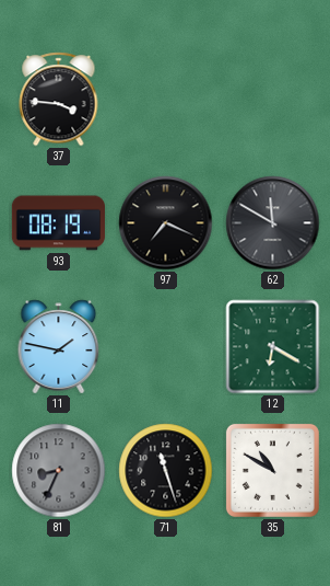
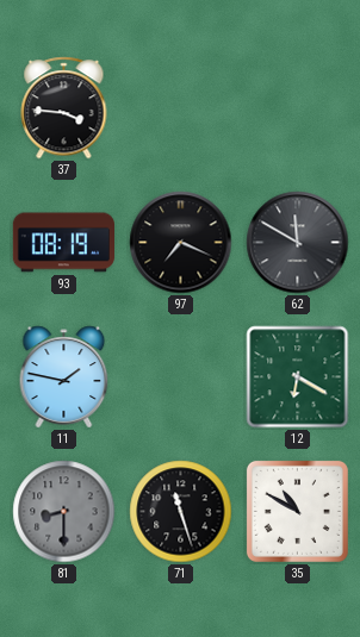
81: 8:34 -> 8:30 (64, 512)
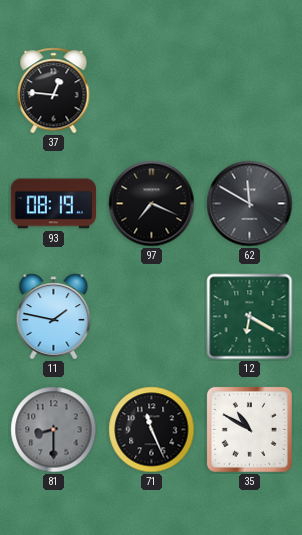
37: 3:46 -> 12:46 (54, 91)
71: 11:27 -> 11:26 (152, 430)
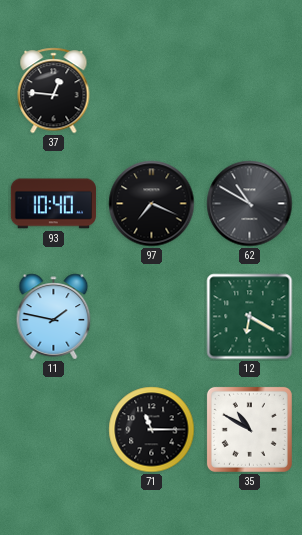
93: 08:19 -> 10:40 (53, 204)
62: 11:50 -> 10:50 (250, 204)
81: 8:30 -> none (54, 430)
71: 11:26 -> 11:15 (152, 430)
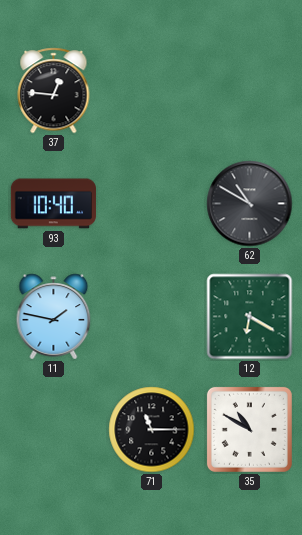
97: 7:19 -> none (152, 204)
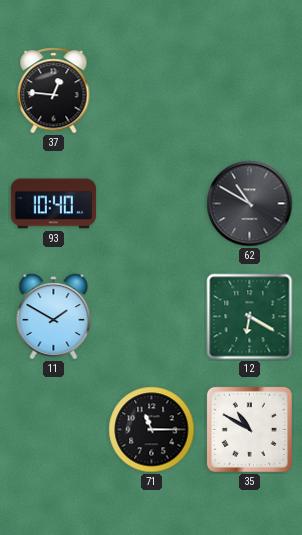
11: 1:47 -> 1:50 (54, 317)
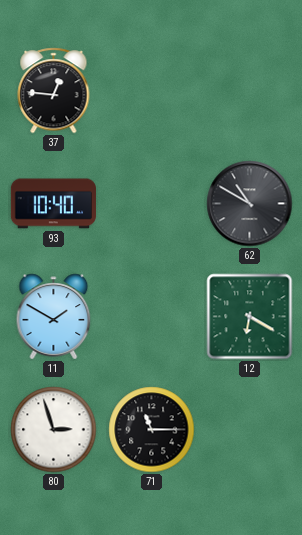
80: none -> 2:57 (54, 430)
35: 10:50 -> none (249, 429)
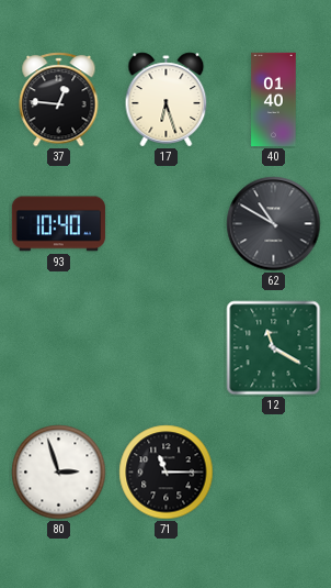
17: none -> 6:27 (167, 100)
40: none -> 01:40 (274, 100)
11: 1:50 -> none (54, 317)
12: 6:20 -> 11:20 (274, 348)
